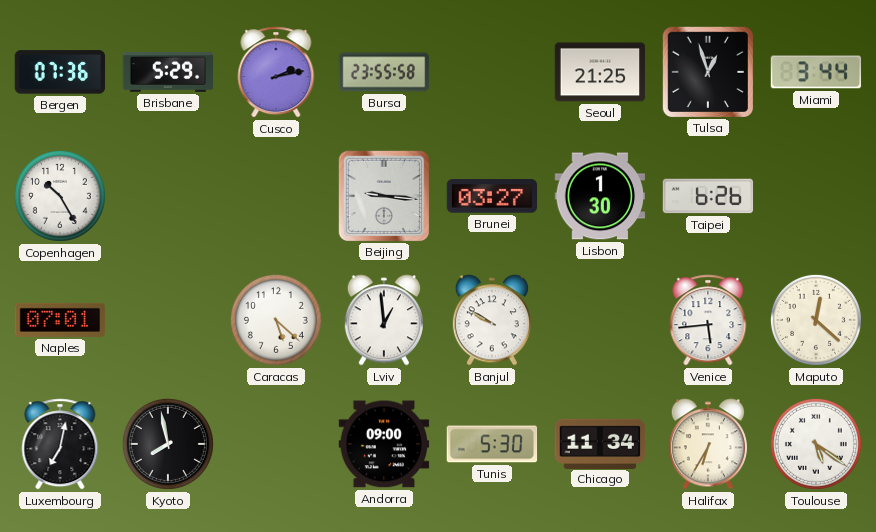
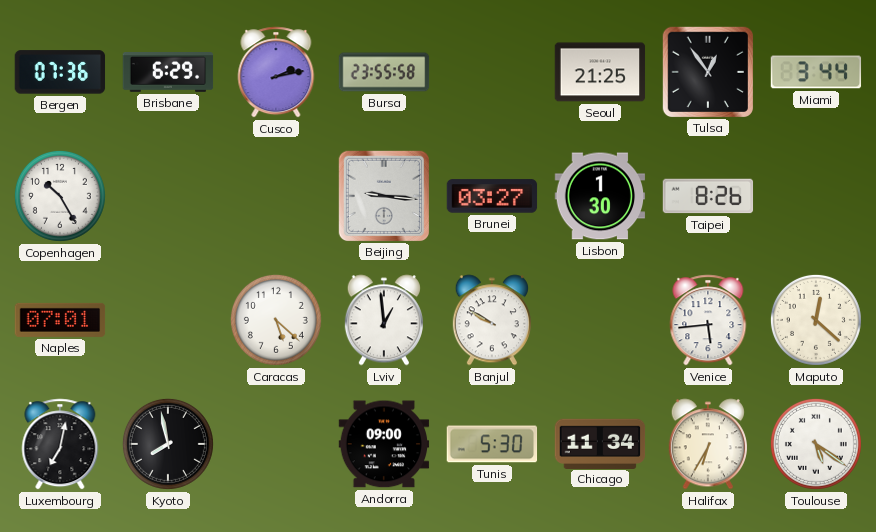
Brisbane: 5:29 -> 6:29 (168, 73)
Tulsa: 12:57 -> 12:54 (707, 71)
Taipei: 6:26 -> 8:26 (708, 196)
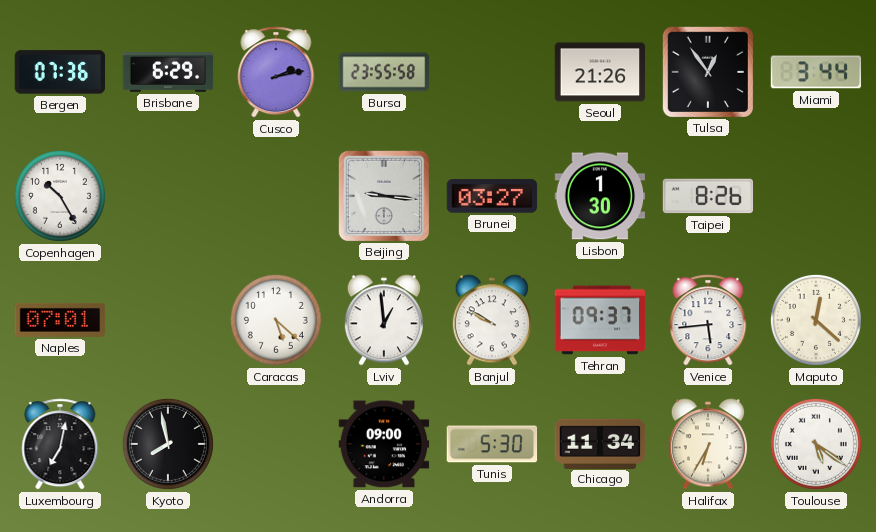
Seoul: 21:25 -> 21:26 (600, 72)
Tehran: none -> 09:37 (600, 320)
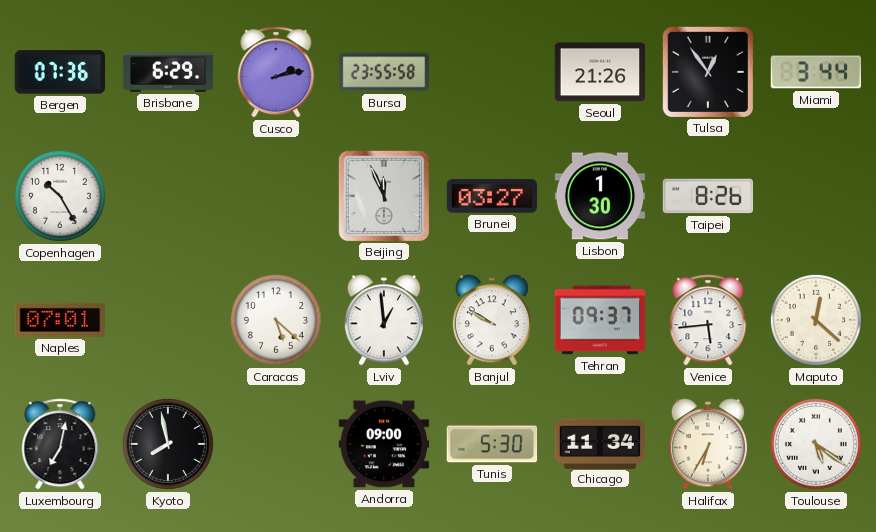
Beijing: 9:16 -> 11:56 (383, 195)
